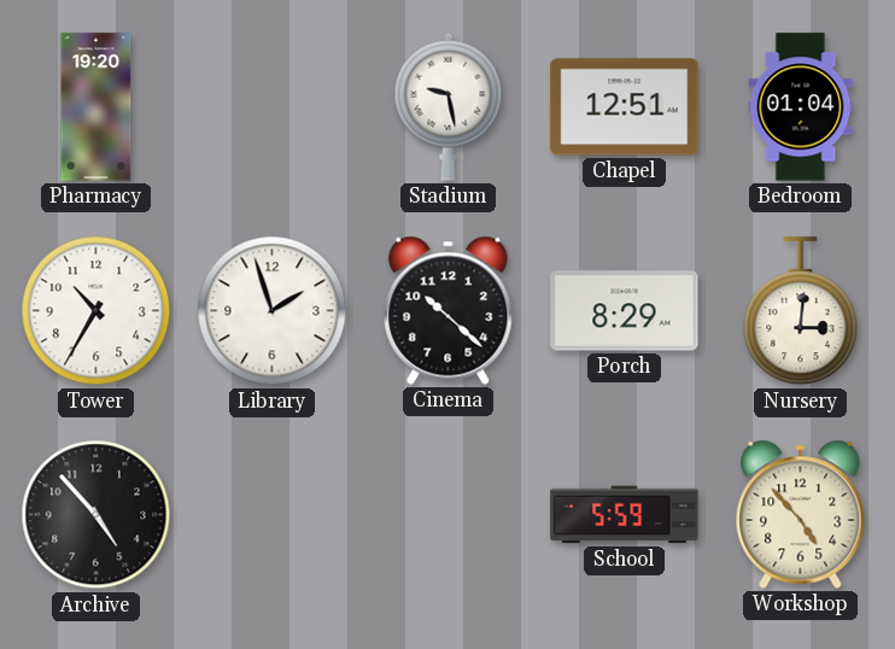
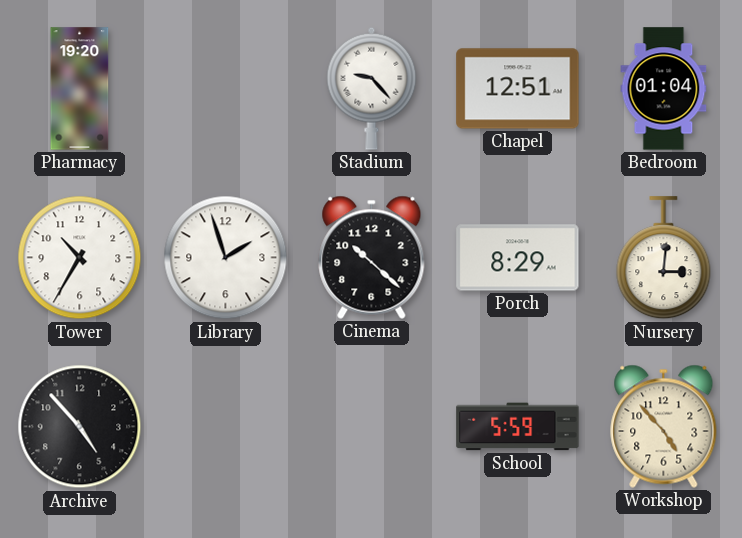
Stadium: 9:28 -> 9:23 (372, 88)
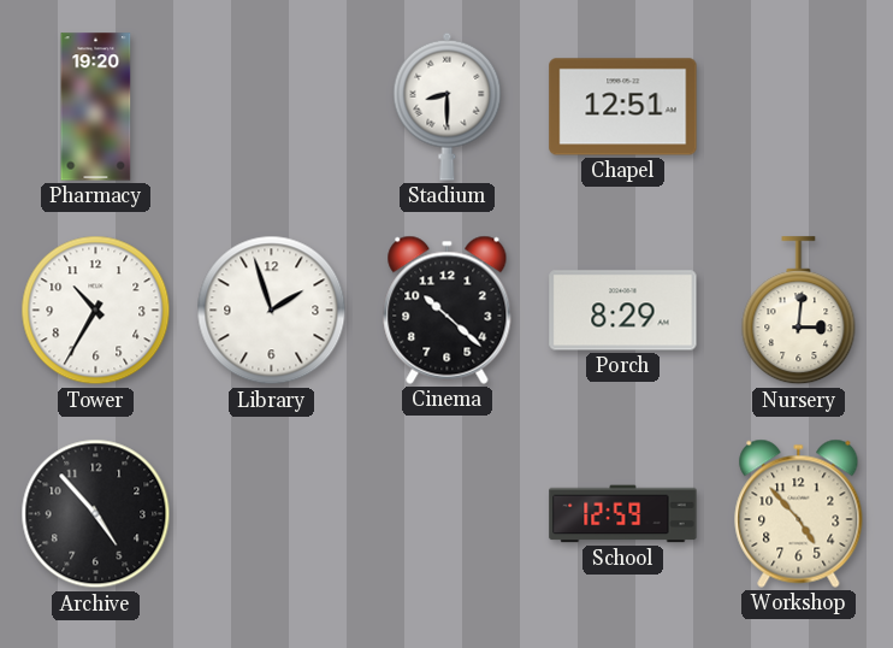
Stadium: 9:23 -> 8:30 (448, 106)
Bedroom: 01:04 -> none (664, 89)
School: 5:59 -> 12:59 (623, 514)
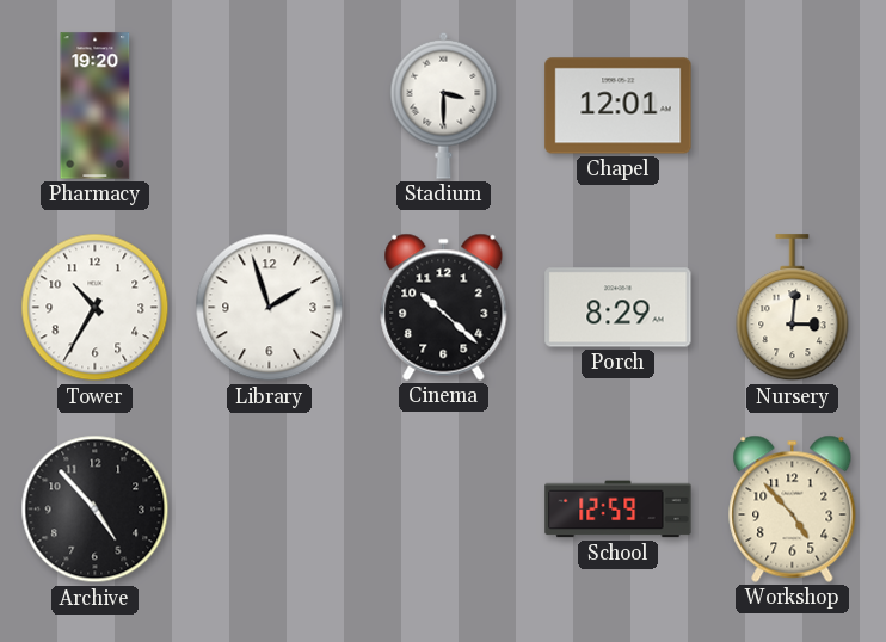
Stadium: 8:30 -> 3:30 (444, 105)
Chapel: 12:51 -> 12:01 (619, 106)
